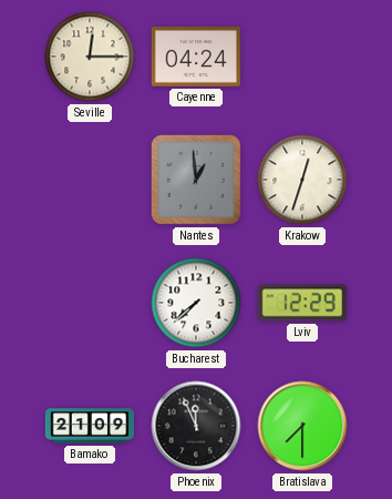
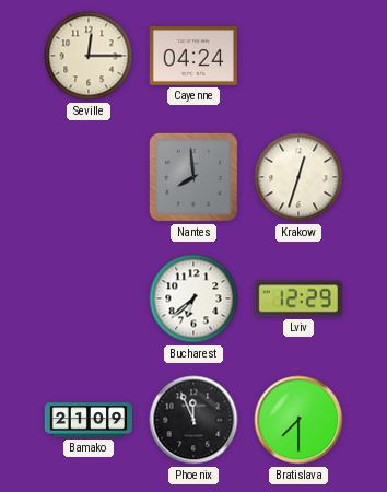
Nantes: 12:59 -> 7:59 (193, 177)
Bucharest: 7:38 -> 6:38 (193, 298)
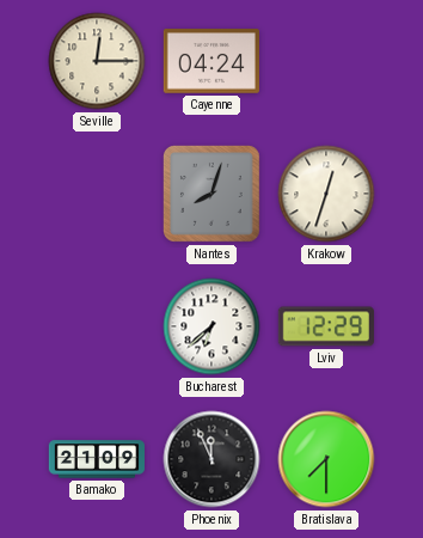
Nantes: 7:59 -> 8:03 (211, 194)
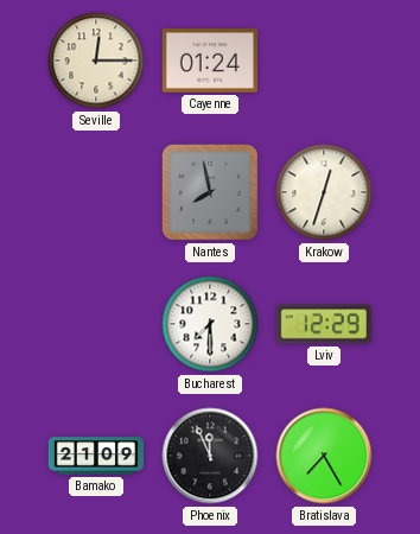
Cayenne: 04:24 -> 01:24 (210, 62)
Nantes: 8:03 -> 7:58 (210, 192)
Bucharest: 6:38 -> 7:30 (210, 324)
Bratislava: 7:30 -> 7:25 (324, 456)
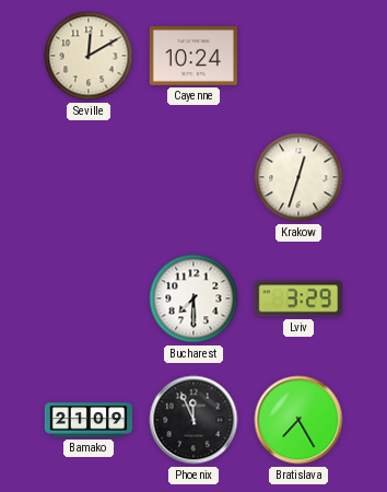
Seville: 12:15 -> 12:10 (89, 56)
Cayenne: 01:24 -> 10:24 (193, 57)
Nantes: 7:58 -> none (210, 192)
Lviv: 12:29 -> 3:29 (298, 298)
